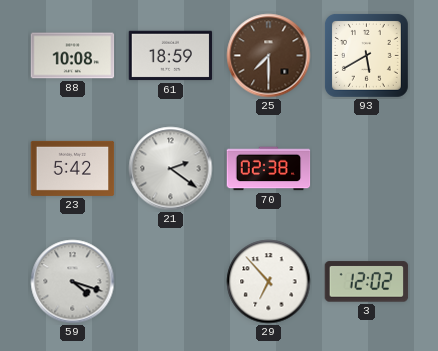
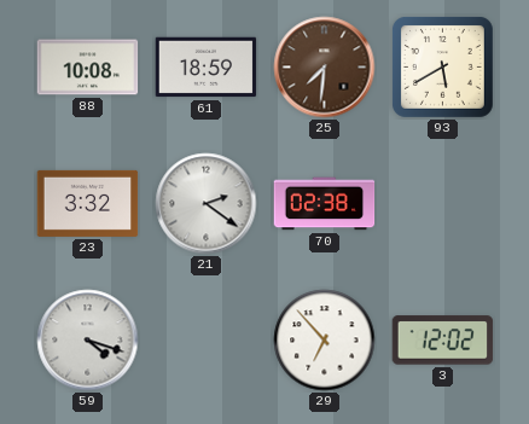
25: 7:30 -> 7:31 (325, 68)
23: 5:42 -> 3:32 (88, 203)
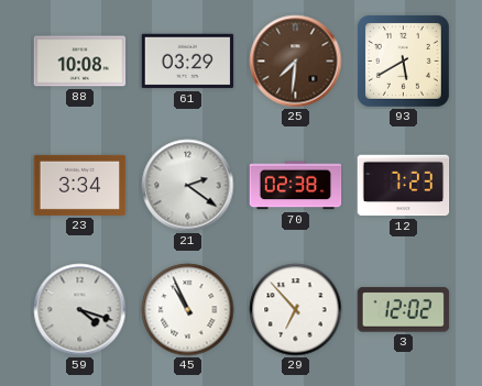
61: 18:59 -> 03:29 (188, 62)
23: 3:32 -> 3:34 (80, 185)
12: none -> 7:23 (404, 186)
45: none -> 10:56 (188, 310)
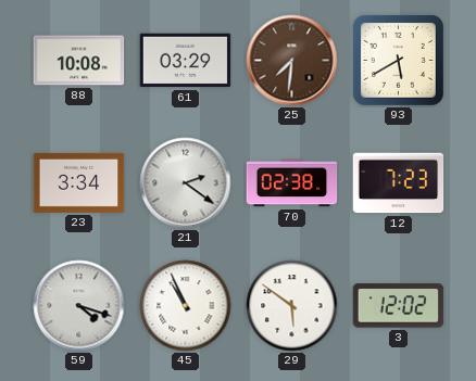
29: 6:53 -> 5:51 (292, 306)
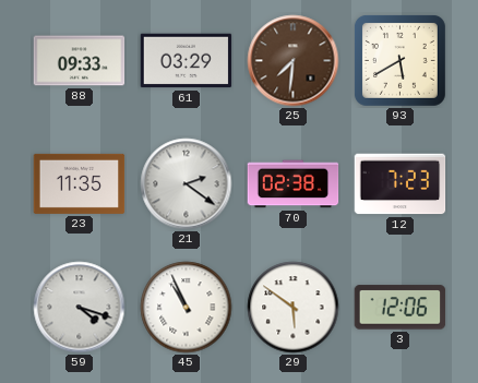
88: 10:08 -> 09:33 (80, 61)
23: 3:34 -> 11:35 (80, 183)
3: 12:02 -> 12:06 (401, 308)
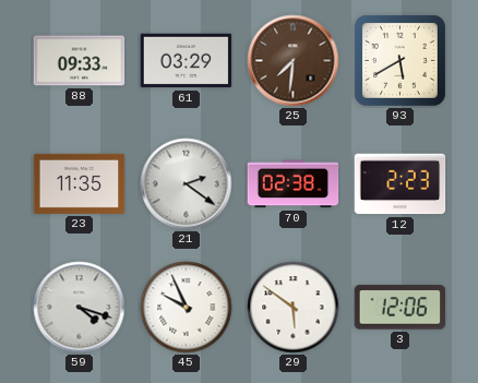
12: 7:23 -> 2:23 (401, 184)
45: 10:56 -> 9:56 (187, 308)
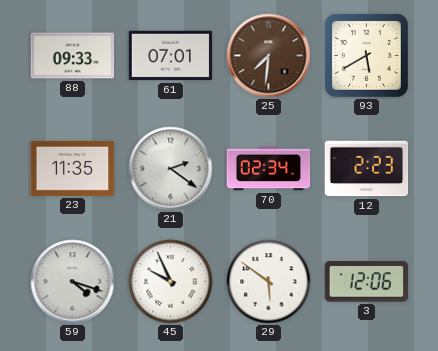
61: 03:29 -> 07:01 (171, 56)
70: 02:38 -> 02:34 (269, 169)
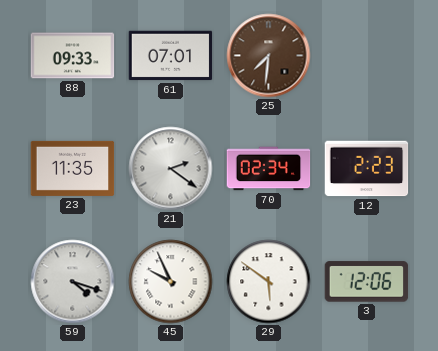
93: 5:40 -> none (366, 55)
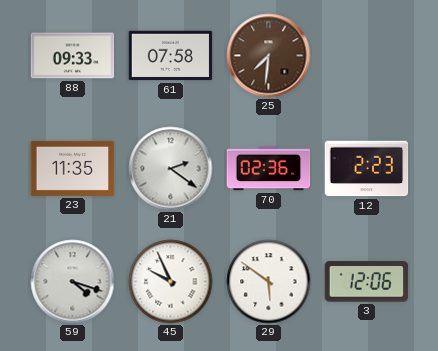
61: 07:01 -> 07:58 (171, 56)
70: 02:34 -> 02:36 (269, 169)
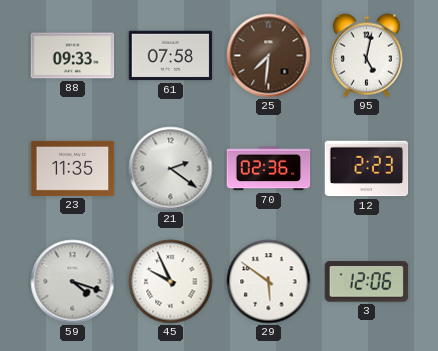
95: none -> 5:02 (366, 56)
